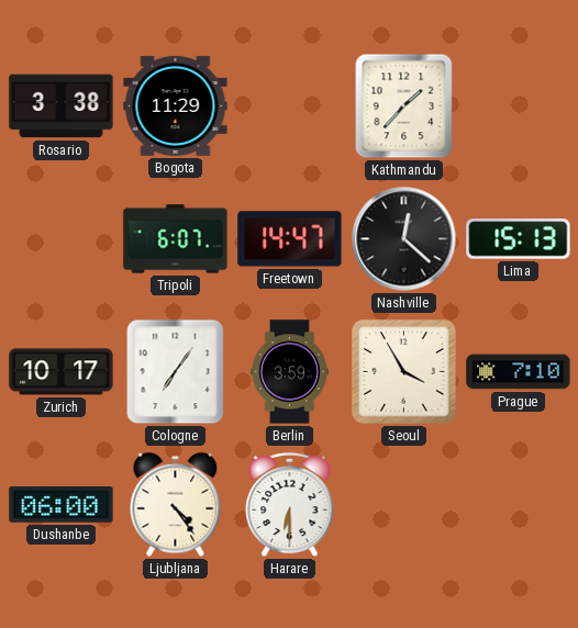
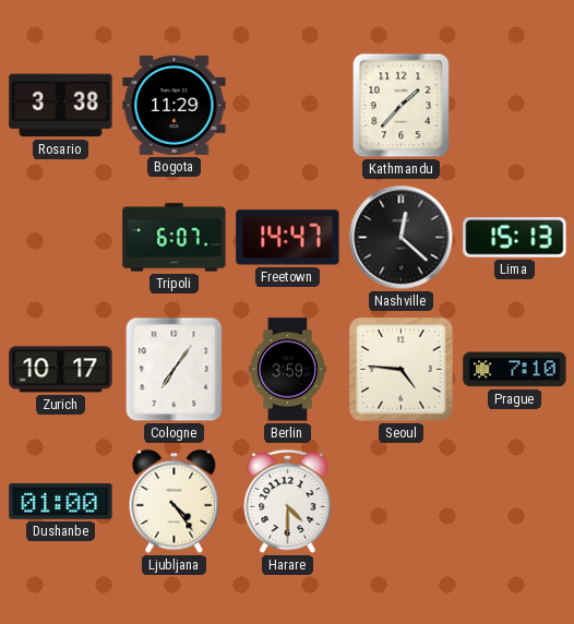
Seoul: 3:55 -> 4:46 (402, 370)
Dushanbe: 06:00 -> 01:00 (61, 502)
Harare: 6:30 -> 4:30 (288, 502)
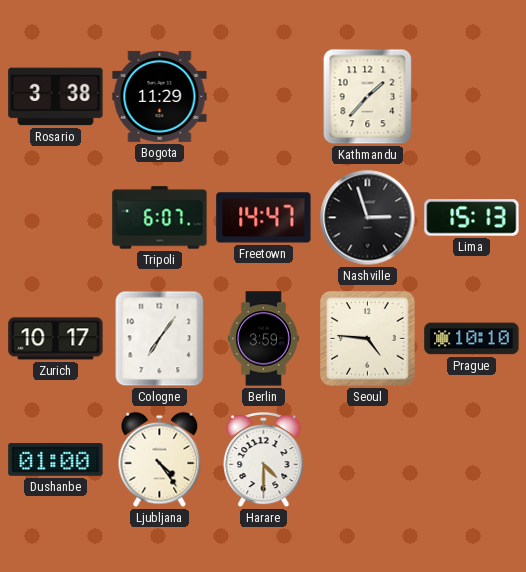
Nashville: 12:22 -> 2:57 (368, 218)
Prague: 7:10 -> 10:10 (472, 339)
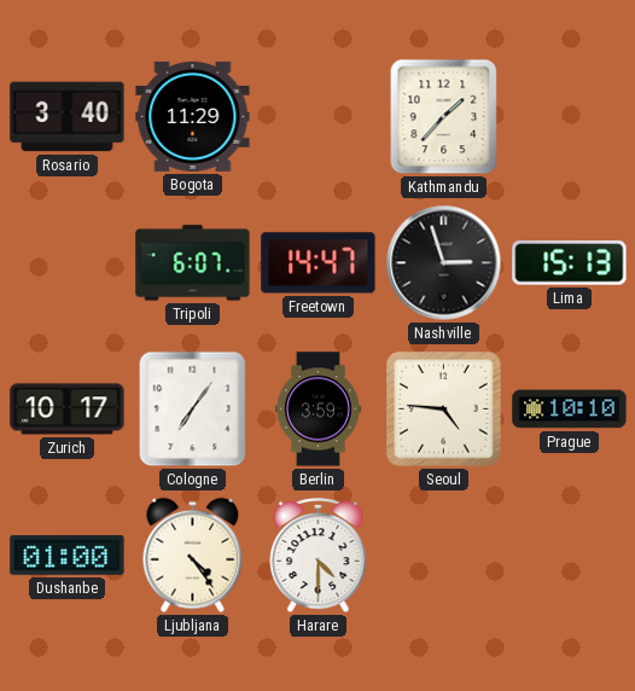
Rosario: 3:38 -> 3:40 (68, 117)
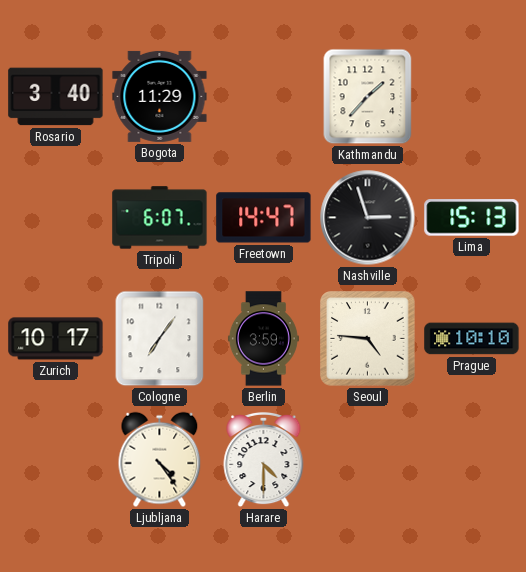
Dushanbe: 01:00 -> none (68, 556)
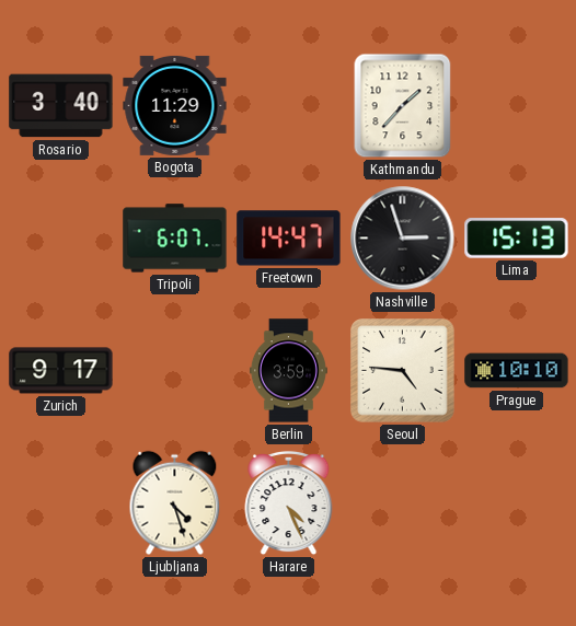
Zurich: 10:17 -> 9:17 (61, 371)
Cologne: 7:06 -> none (160, 339)
Ljubljana: 4:24 -> 4:27 (175, 503)
Harare: 4:30 -> 4:26 (289, 503)
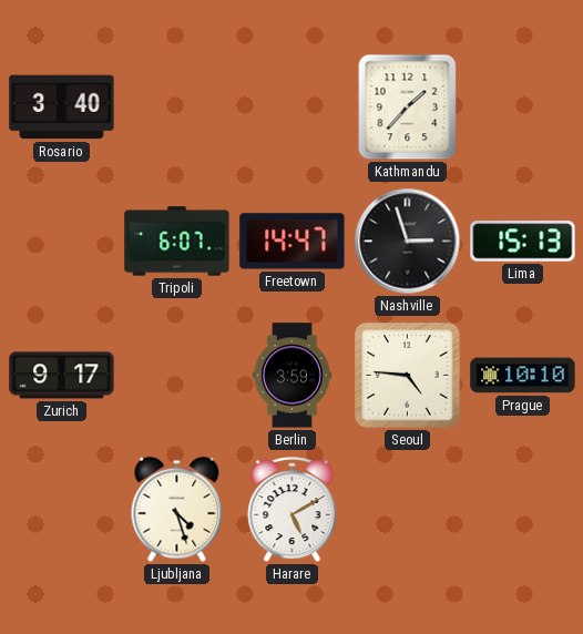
Bogota: 11:29 -> none (175, 105)
Harare: 4:26 -> 5:10 (293, 510)
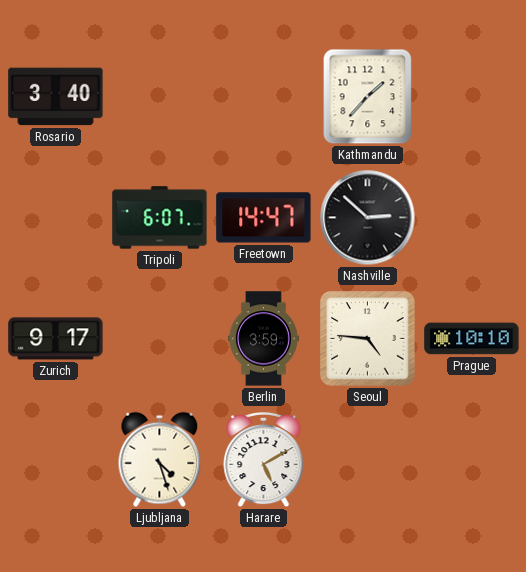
Nashville: 2:57 -> 2:52 (368, 218)
Lima: 15:13 -> none (523, 242)
